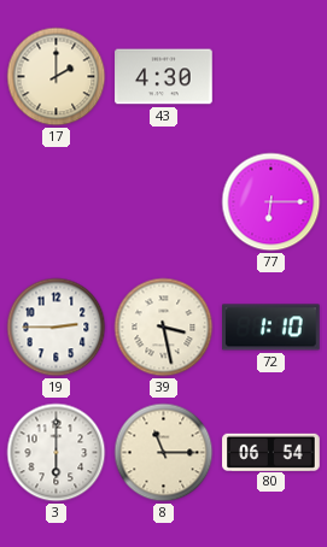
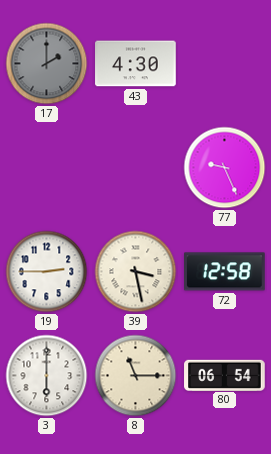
17 dial: cream -> grey (47, 64)
77: 6:15 -> 9:26 (225, 168)
72: 1:10 -> 12:58 (225, 272)
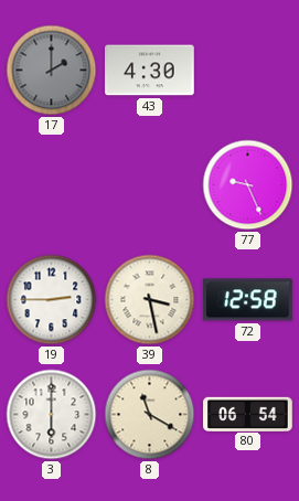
8: 11:15 -> 11:20 (150, 415)
